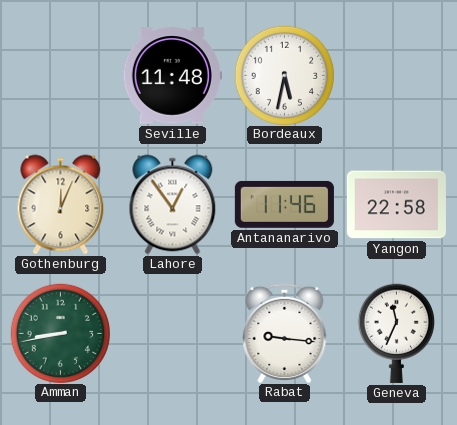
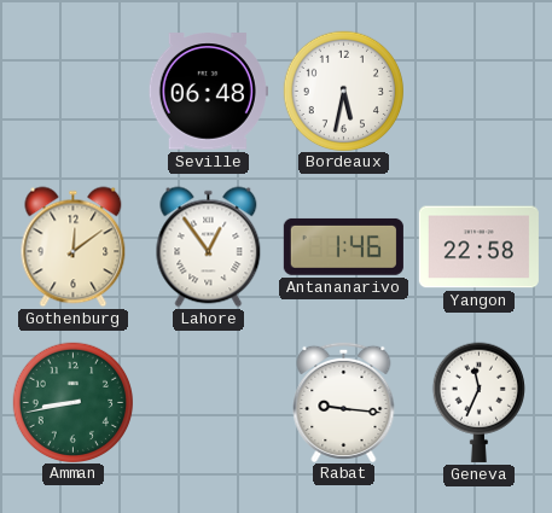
Seville: 11:48 -> 06:48 (208, 92)
Gothenburg: 12:04 -> 12:09 (74, 247)
Antananarivo: 11:46 -> 1:46 (343, 246)
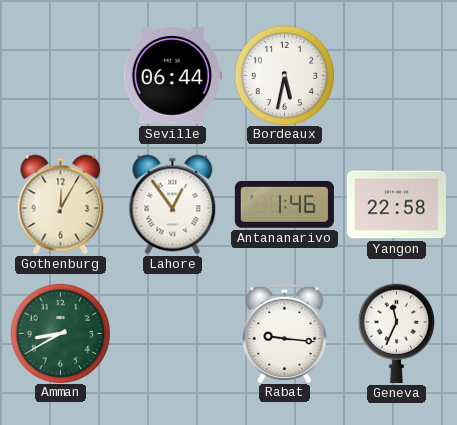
Seville: 06:48 -> 06:44 (172, 76)
Gothenburg: 12:09 -> 12:05 (61, 205)
Amman: 8:43 -> 8:40 (60, 333)
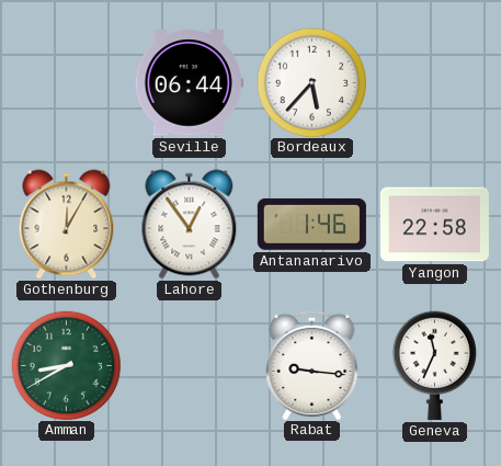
Bordeaux: 5:32 -> 5:37 (311, 82)
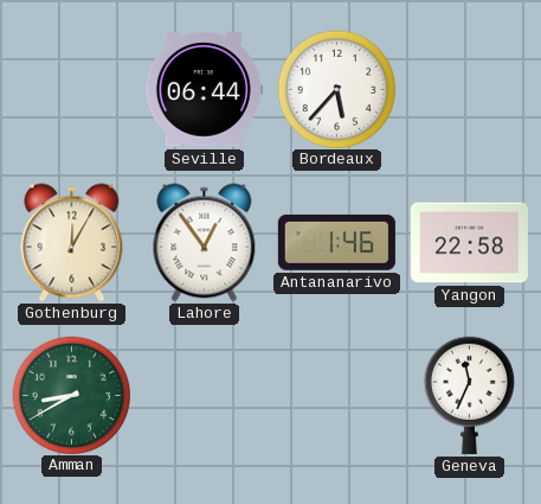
Rabat: 9:16 -> none (312, 364)
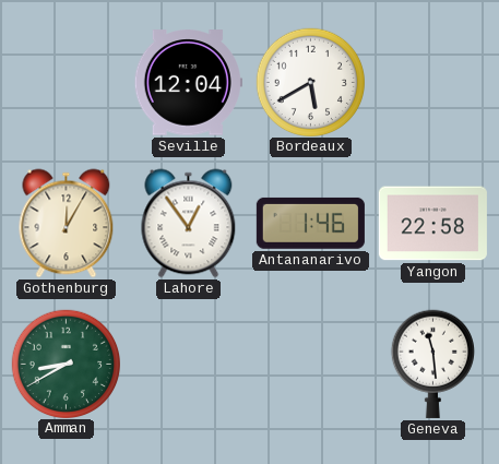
Seville: 06:44 -> 12:04 (188, 83)
Bordeaux: 5:37 -> 5:40 (310, 82)
Geneva: 11:34 -> 11:29 (432, 364)
